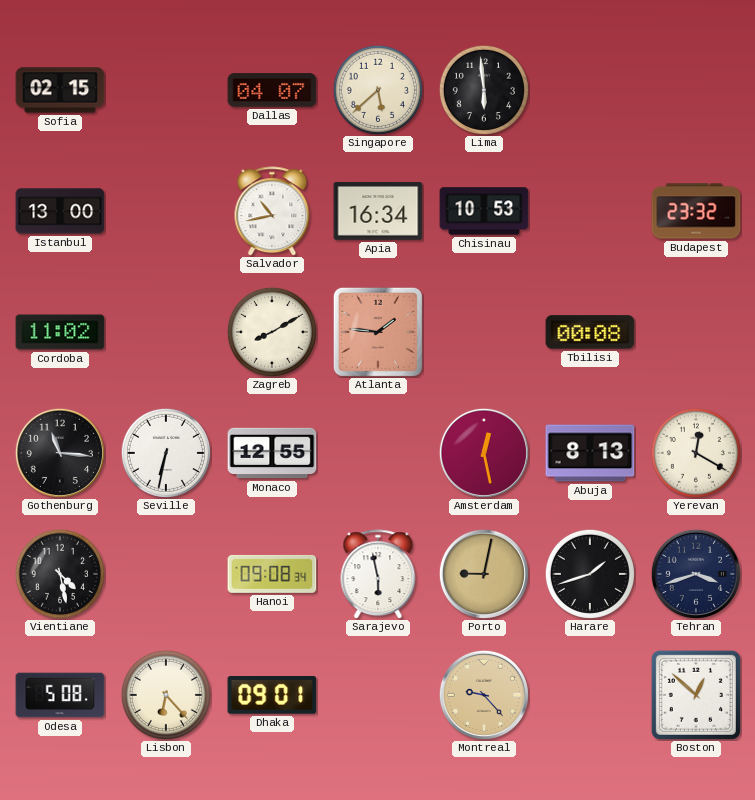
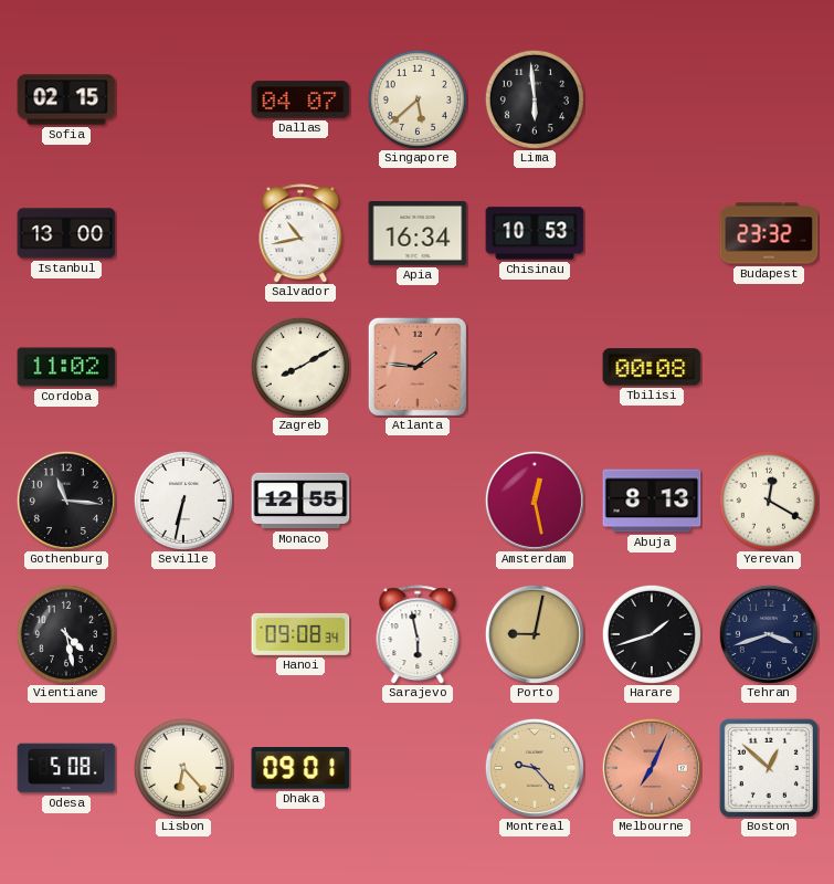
Melbourne: none -> 7:04 (652, 768)
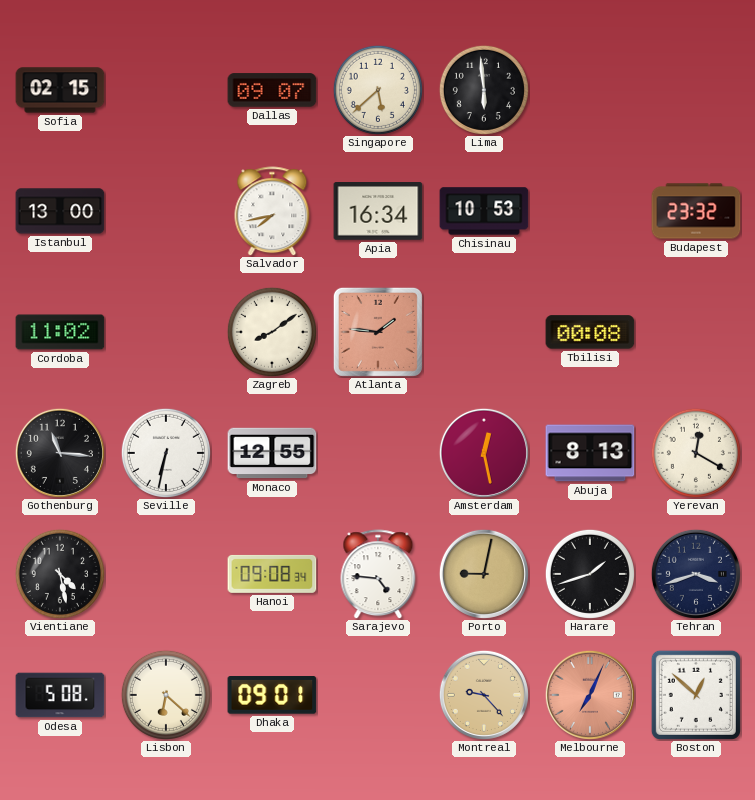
Dallas: 04:07 -> 09:07 (272, 90)
Salvador: 10:43 -> 7:43 (272, 211)
Zagreb: 8:10 -> 8:09 (272, 332)
Sarajevo: 5:58 -> 4:46 (378, 574)
Lisbon: 6:23 -> 6:22 (166, 695)
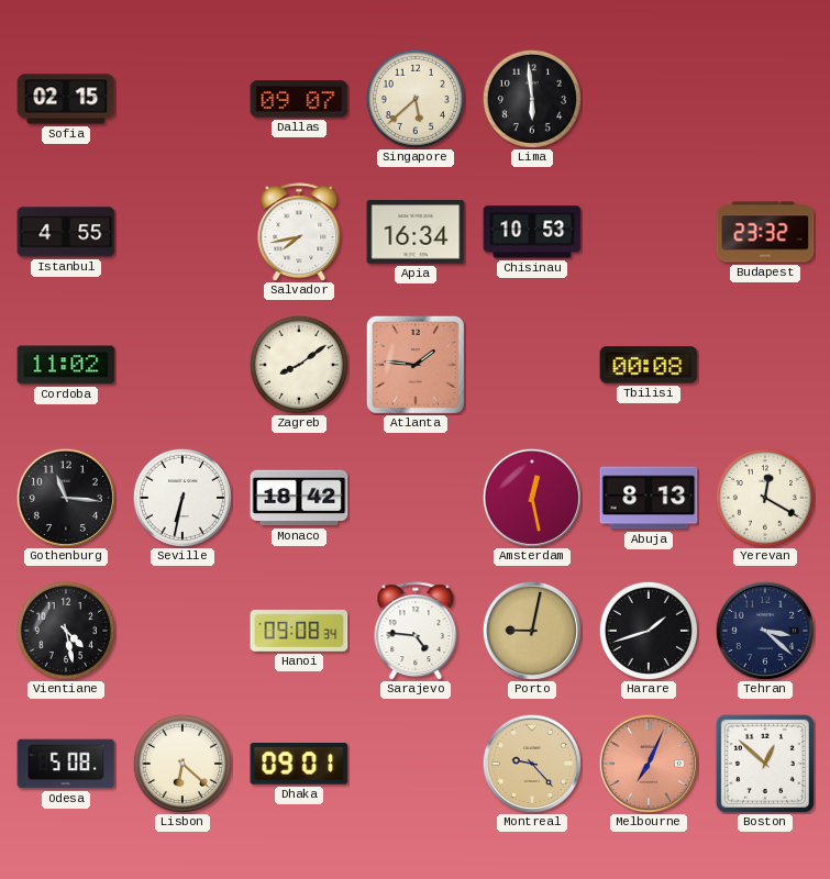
Istanbul: 13:00 -> 4:55 (66, 232)
Monaco: 12:55 -> 18:42 (299, 498)
Tehran: 3:42 -> 3:22 (765, 631)
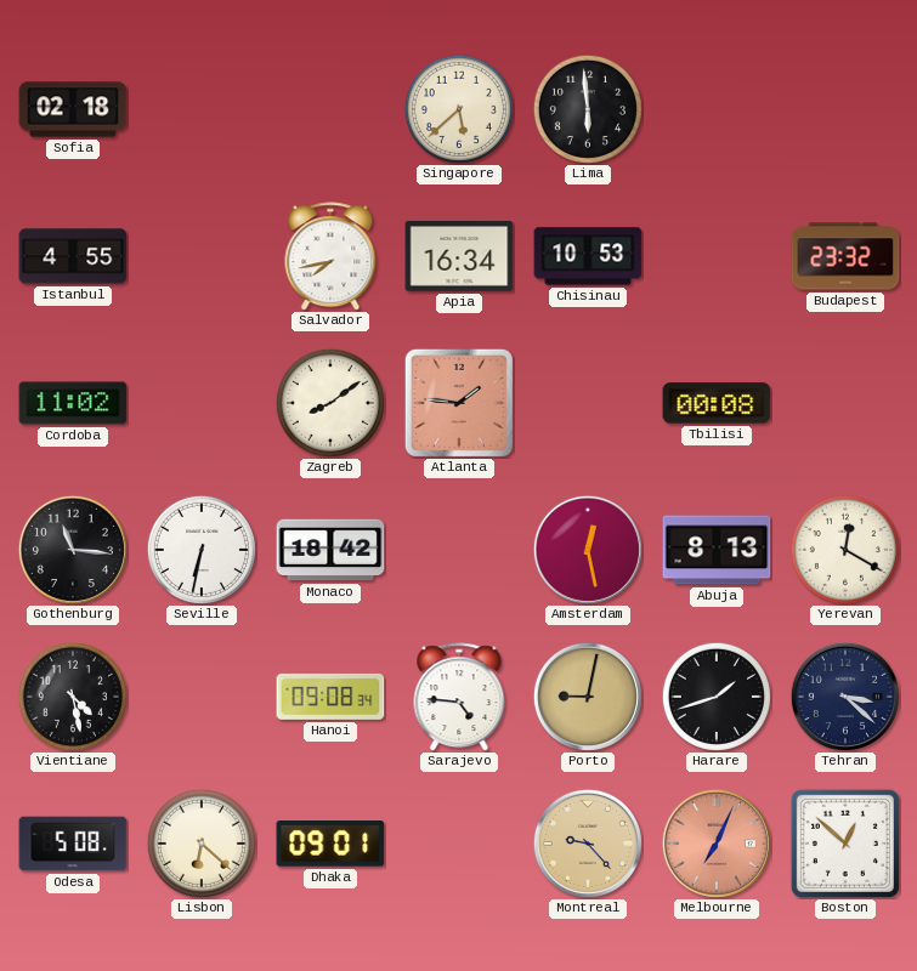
Sofia: 02:15 -> 02:18 (73, 109)
Dallas: 09:07 -> none (299, 99)
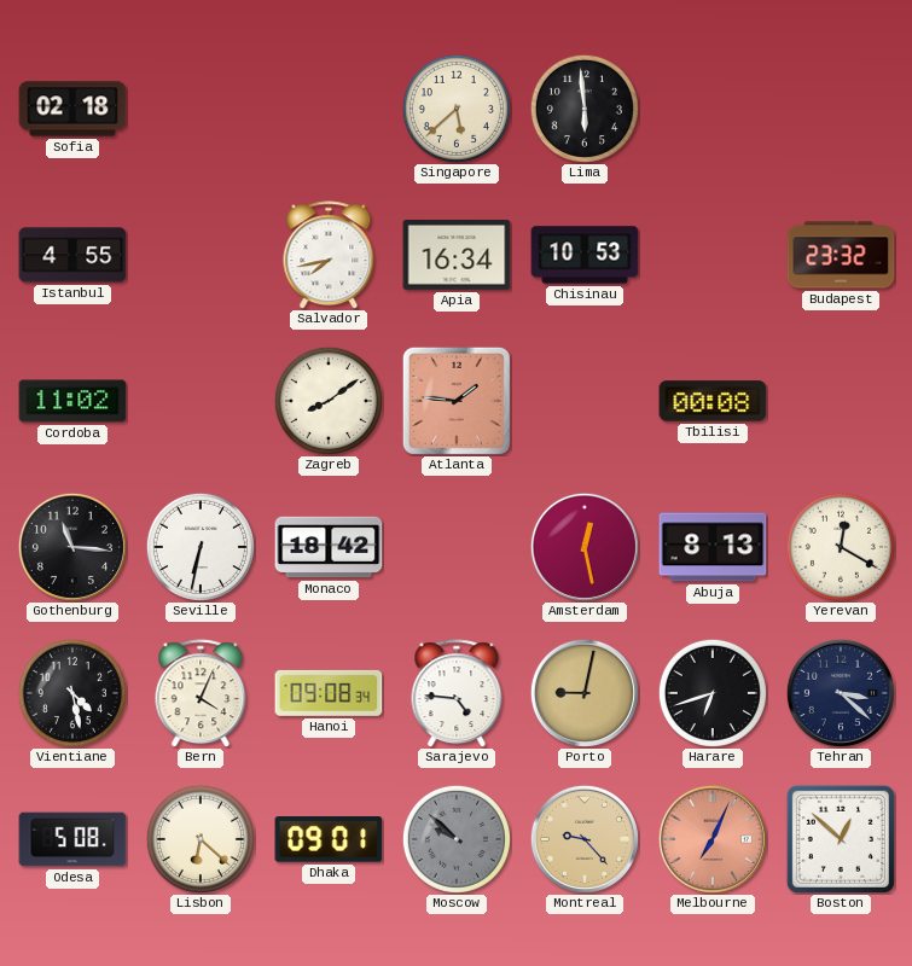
Bern: none -> 4:04 (201, 693)
Harare: 1:42 -> 6:42 (713, 693)
Moscow: none -> 9:52 (457, 839)
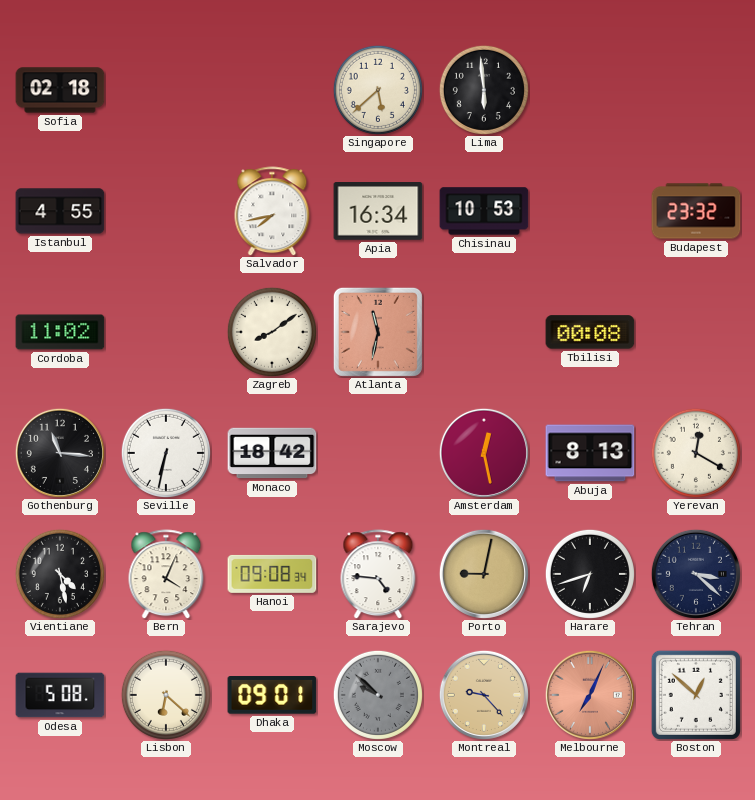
Atlanta: 1:46 -> 11:32 (378, 332)
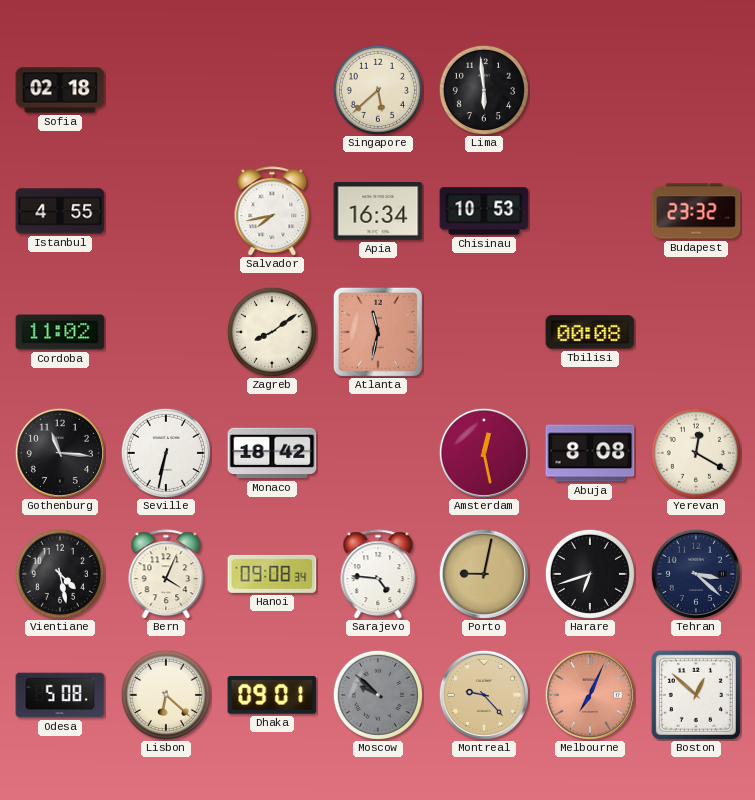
Abuja: 8:13 -> 8:08 (590, 453)
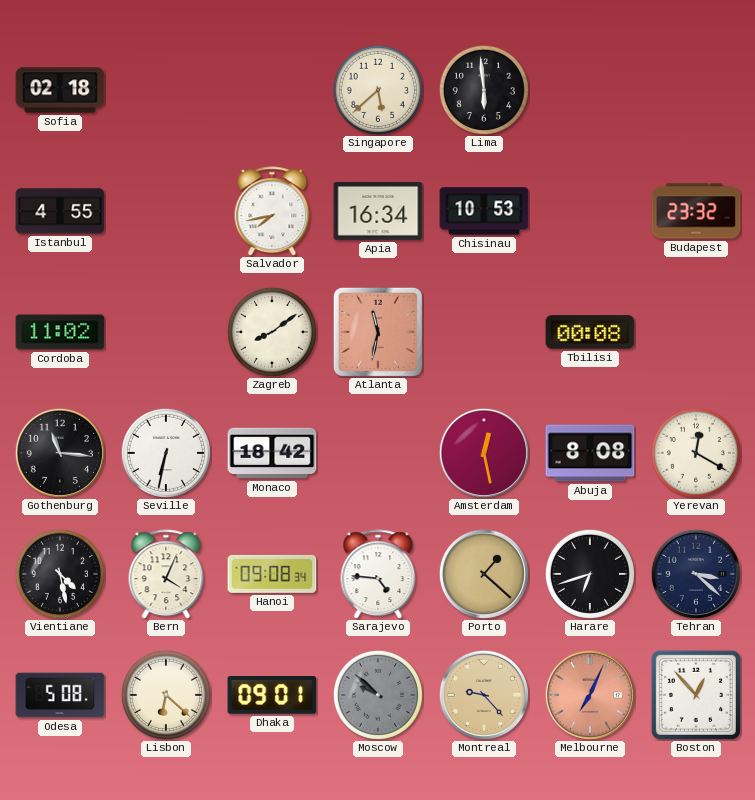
Porto: 9:02 -> 1:22 (484, 574)
Boston: 12:52 -> 12:53 (696, 695)
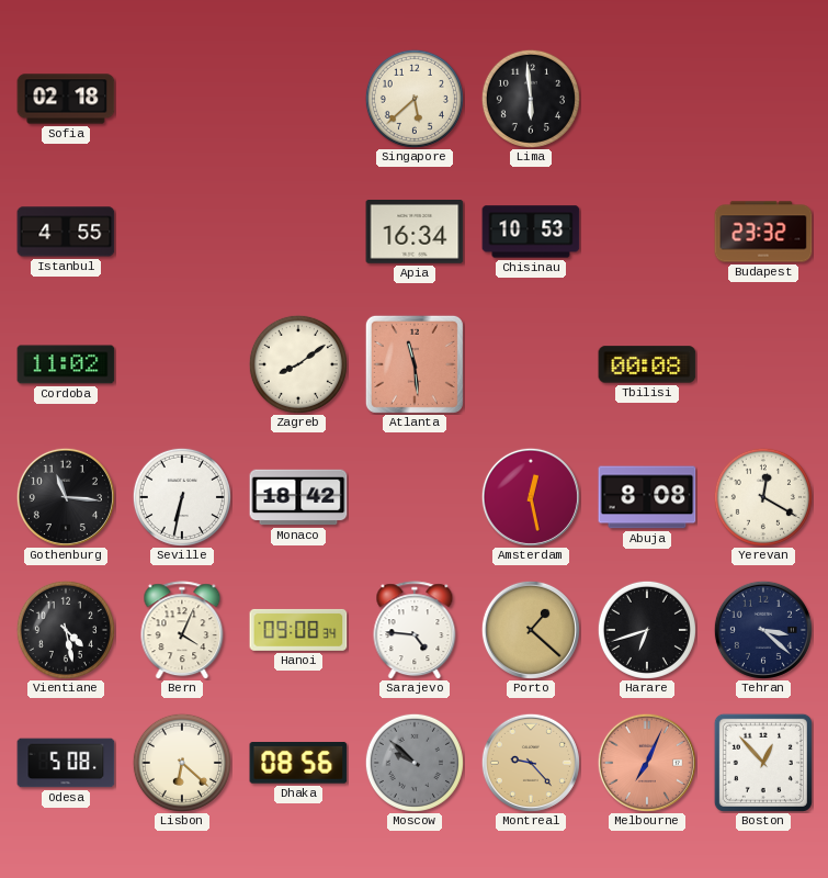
Salvador: 7:43 -> none (272, 211)
Atlanta: 11:32 -> 11:29 (415, 364)
Dhaka: 09:01 -> 08:56 (298, 763)
